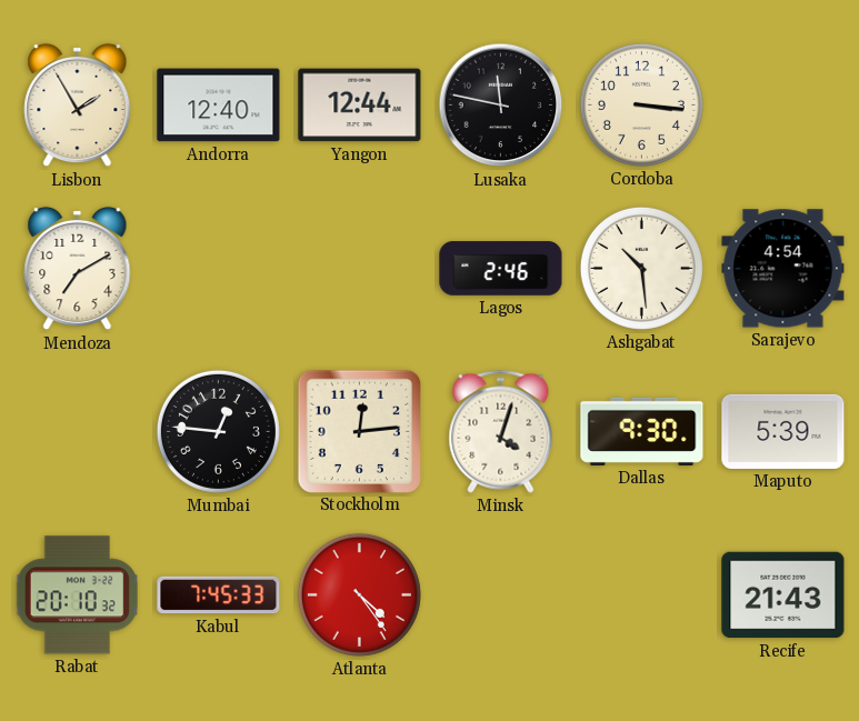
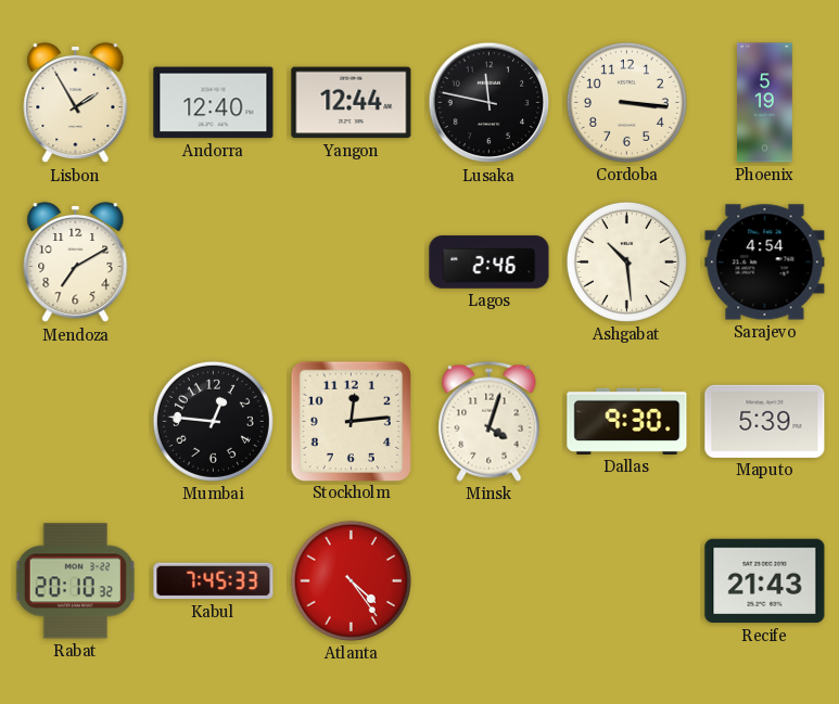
Phoenix: none -> 5:19 (765, 103)
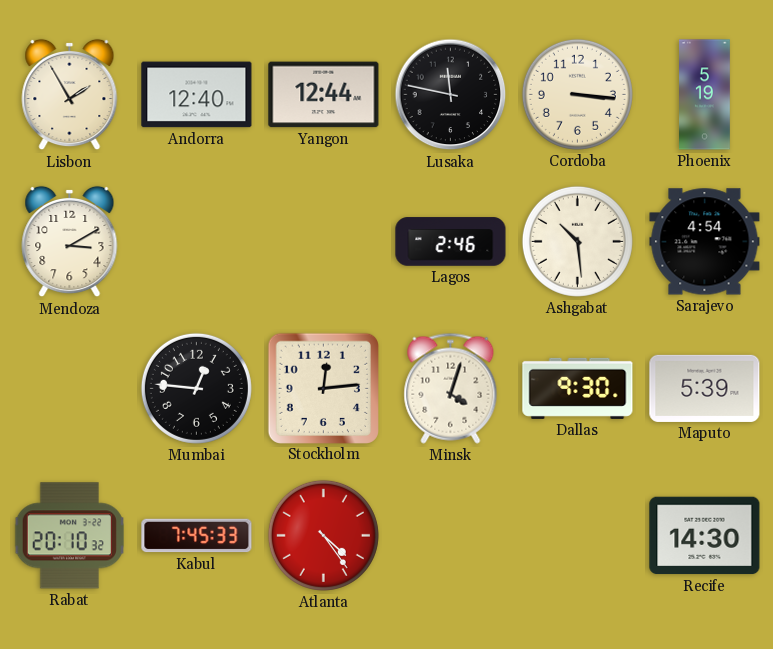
Mendoza: 7:10 -> 3:10 (70, 242)
Recife: 21:43 -> 14:30 (705, 536)
